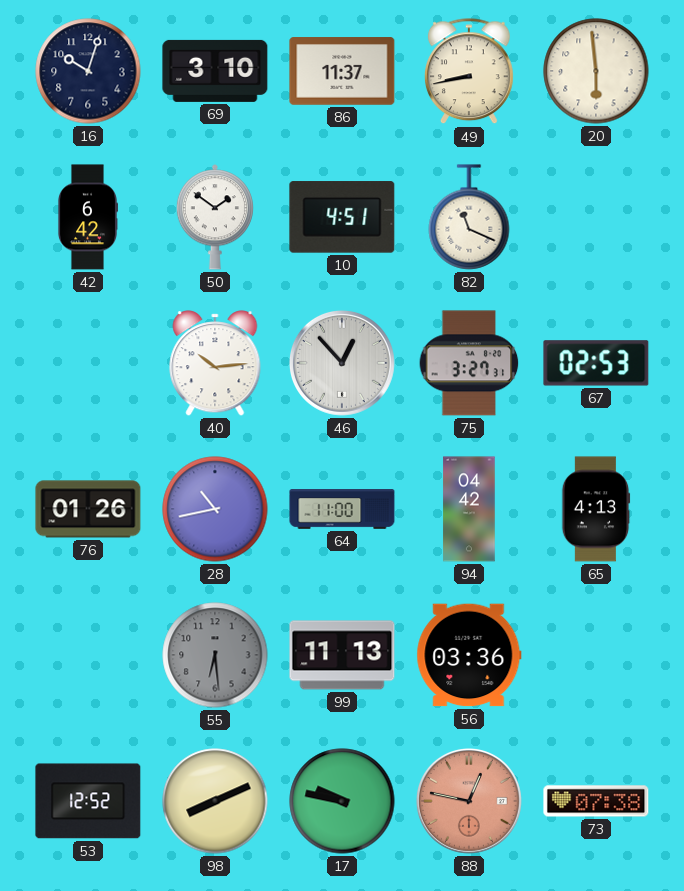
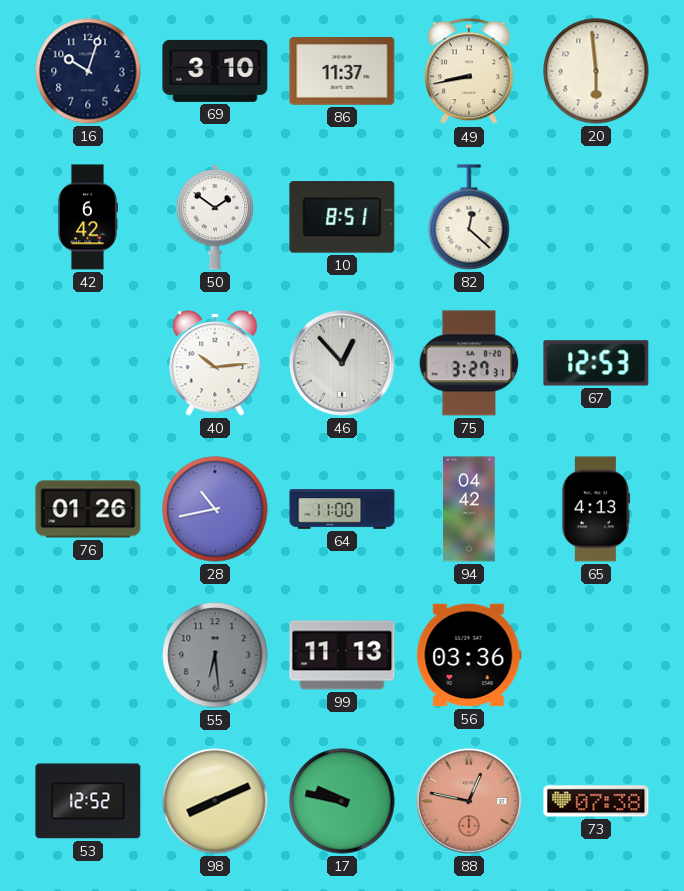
10: 4:51 -> 8:51 (342, 217)
82: 11:19 -> 12:22 (469, 217)
67: 02:53 -> 12:53 (596, 363)
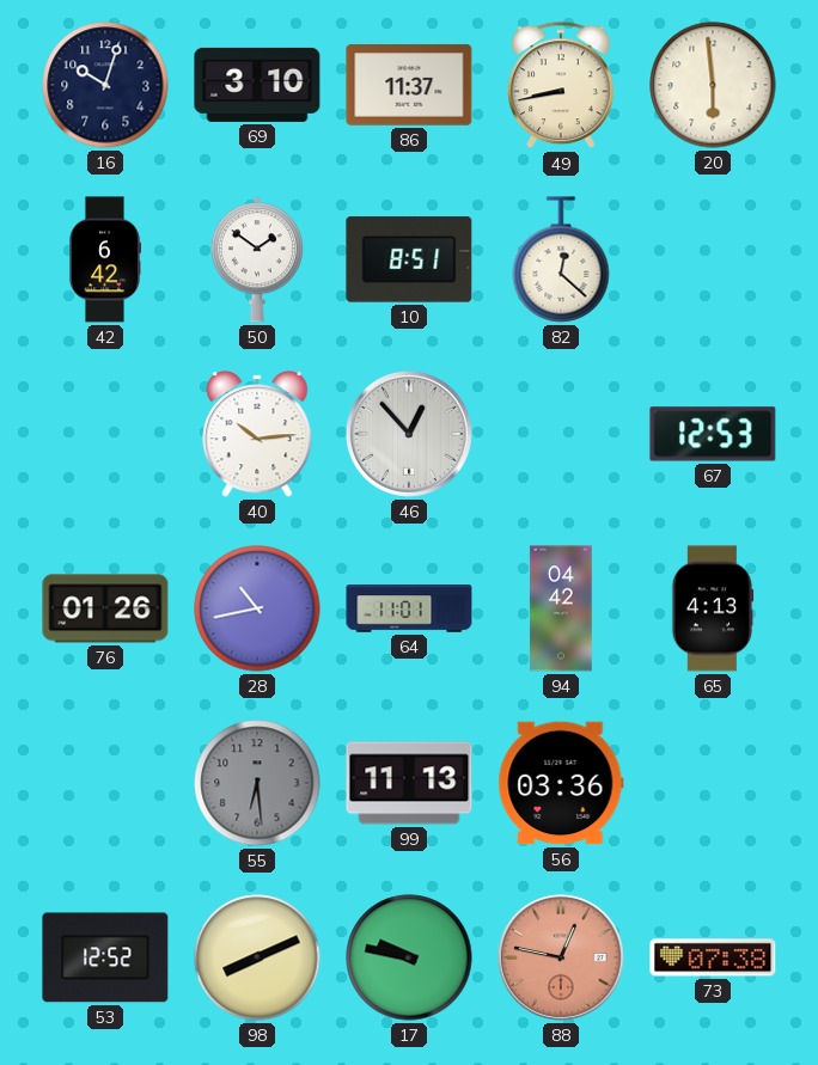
75: 3:27 -> none (469, 363)
64: 11:00 -> 11:01 (409, 608)
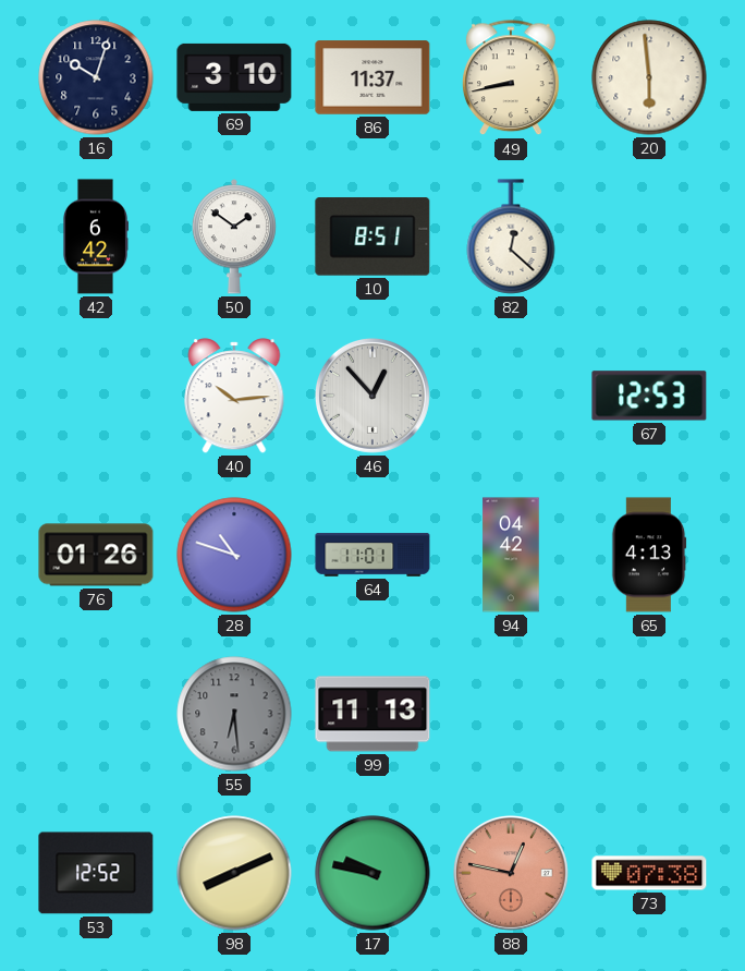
28: 10:43 -> 10:48 (234, 555)
56: 03:36 -> none (561, 783)
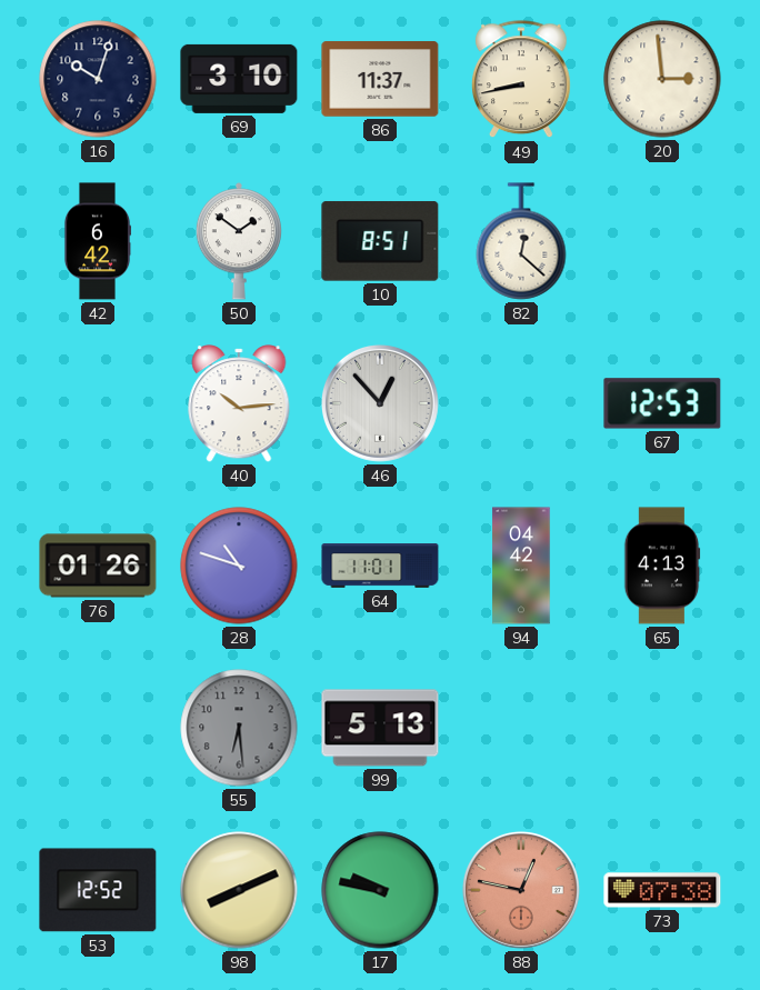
20: 5:59 -> 2:59 (662, 79)
99: 11:13 -> 5:13 (380, 728)
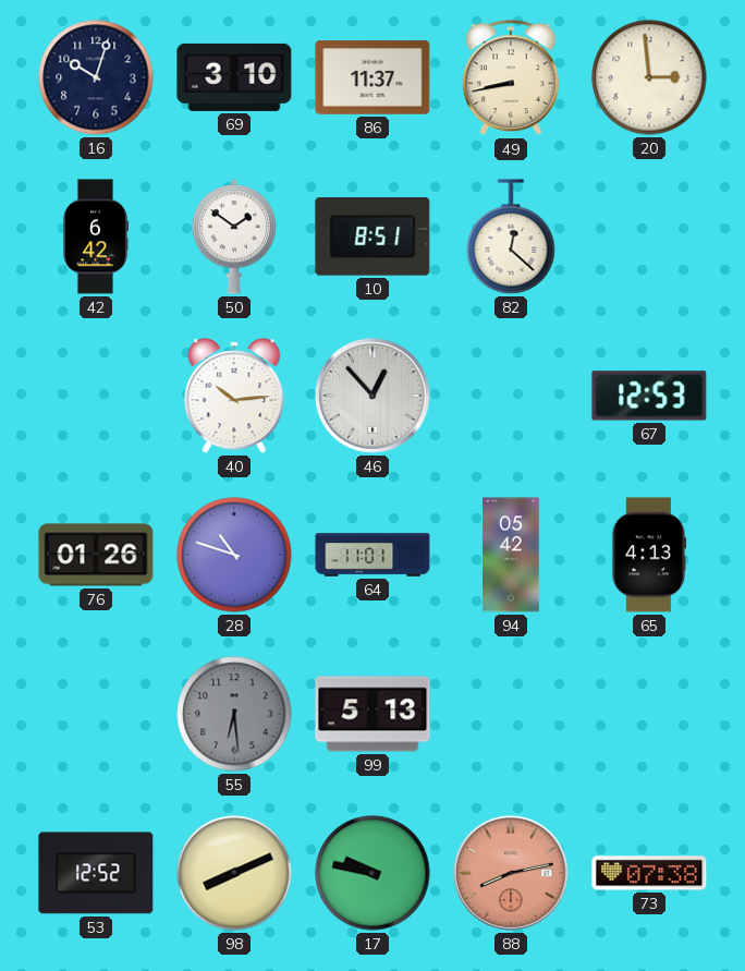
94: 04:42 -> 05:42 (511, 555)
88: 12:47 -> 8:13 (511, 873)
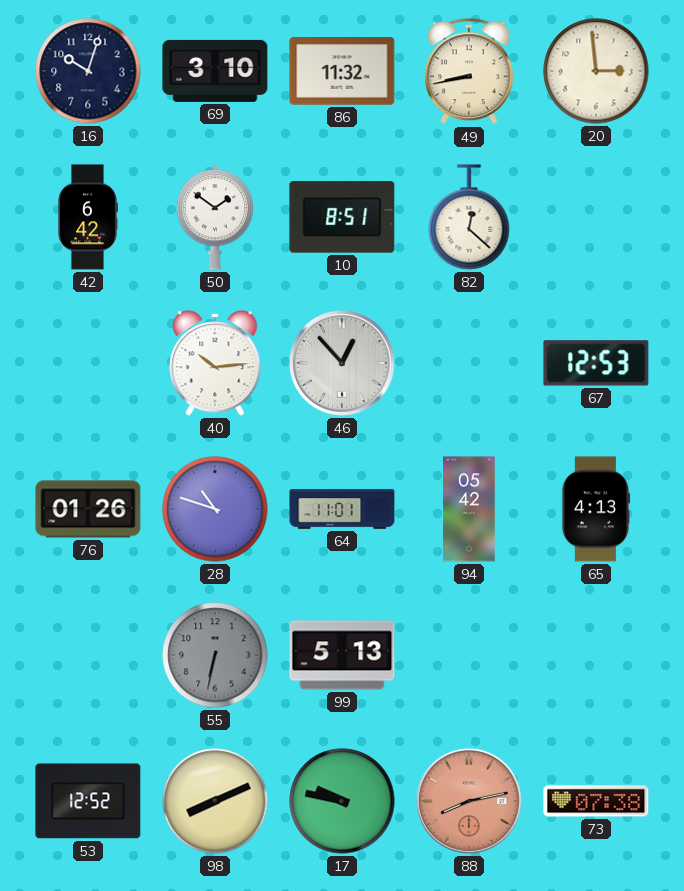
86: 11:37 -> 11:32 (342, 71)
55: 6:29 -> 6:32 (215, 655)
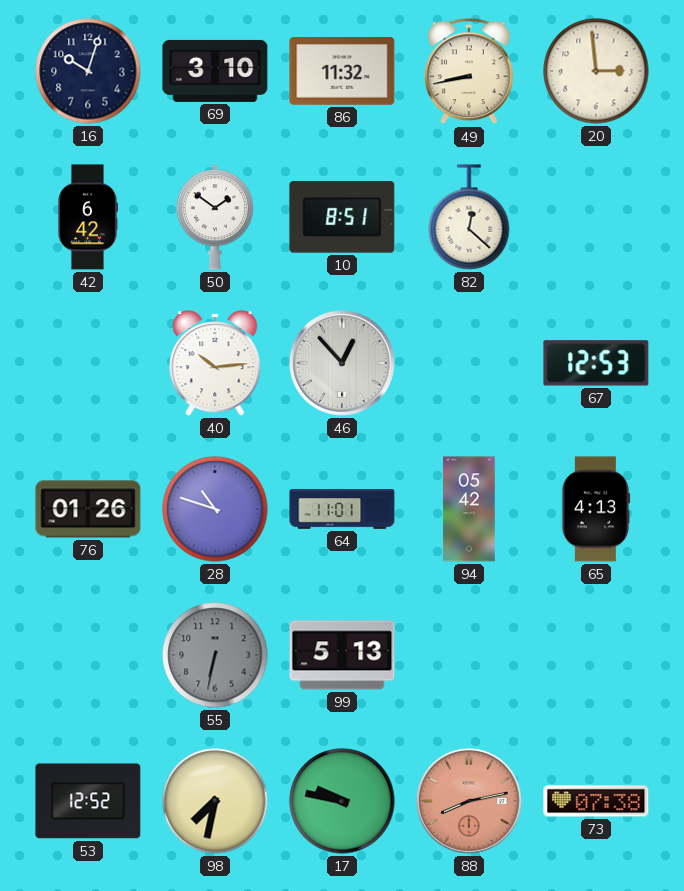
98: 8:11 -> 7:32 (215, 801)
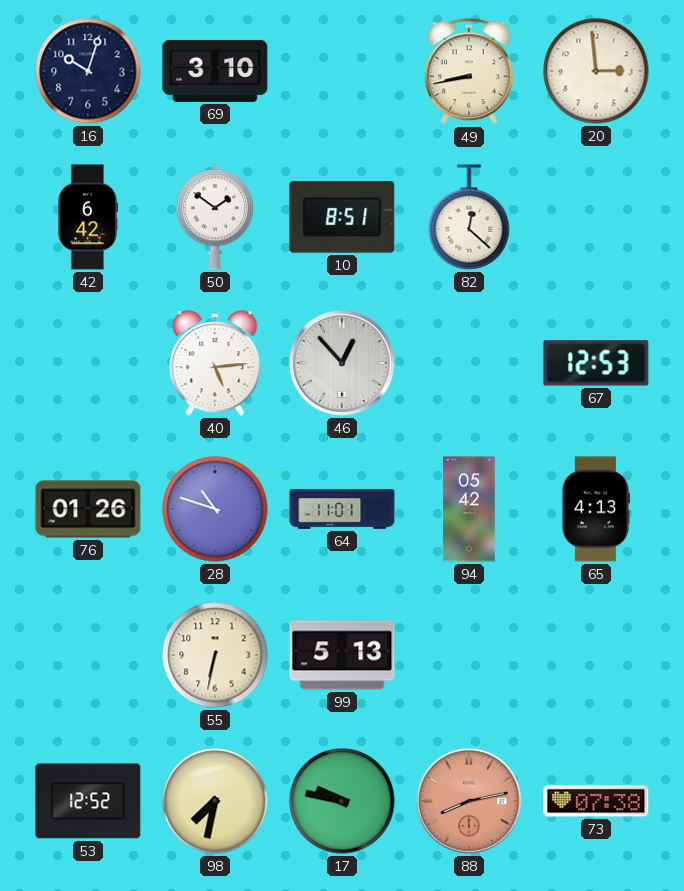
86: 11:32 -> none (342, 71)
40: 10:14 -> 5:14 (215, 363)
55 dial: grey -> cream (215, 655)
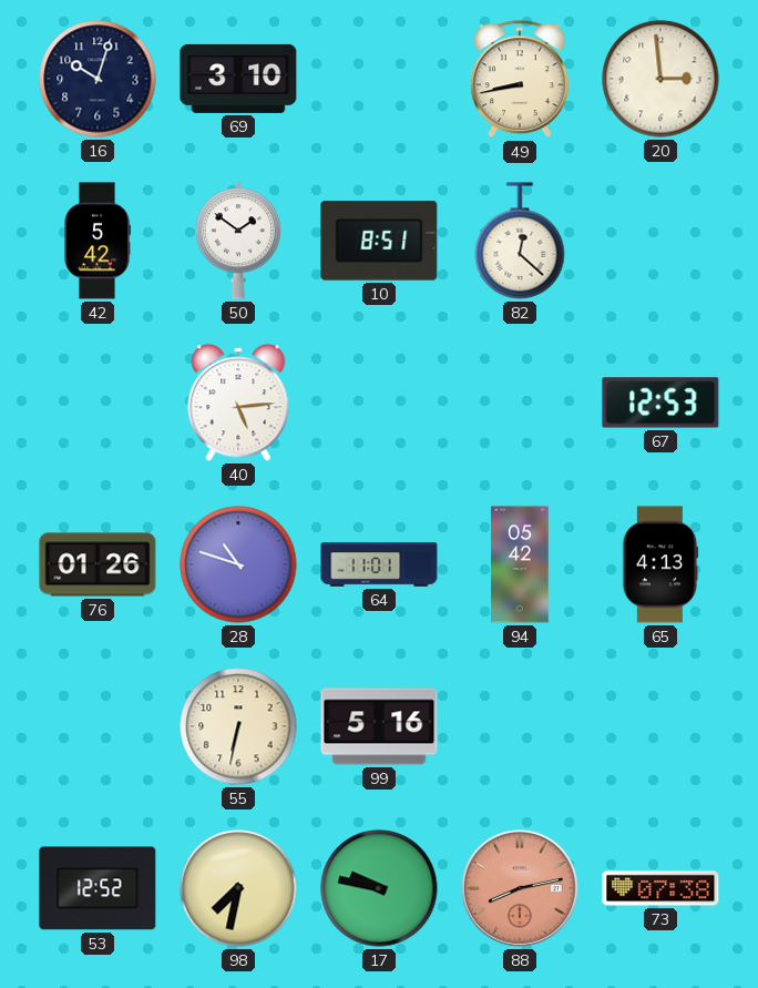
42: 6:42 -> 5:42 (96, 241)
46: 12:53 -> none (342, 363)
99: 5:13 -> 5:16 (379, 726)
